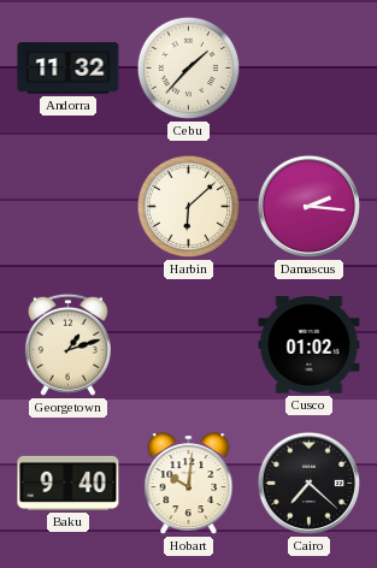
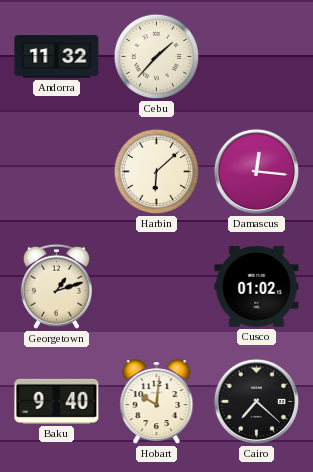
Damascus: 2:16 -> 12:16 (256, 171)
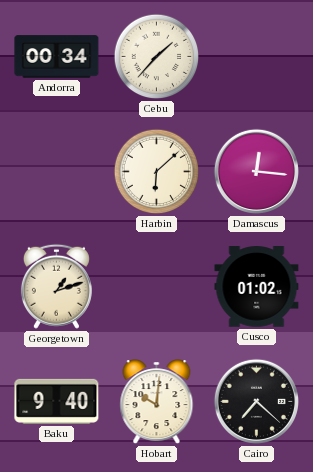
Andorra: 11:32 -> 00:34 (57, 57)
